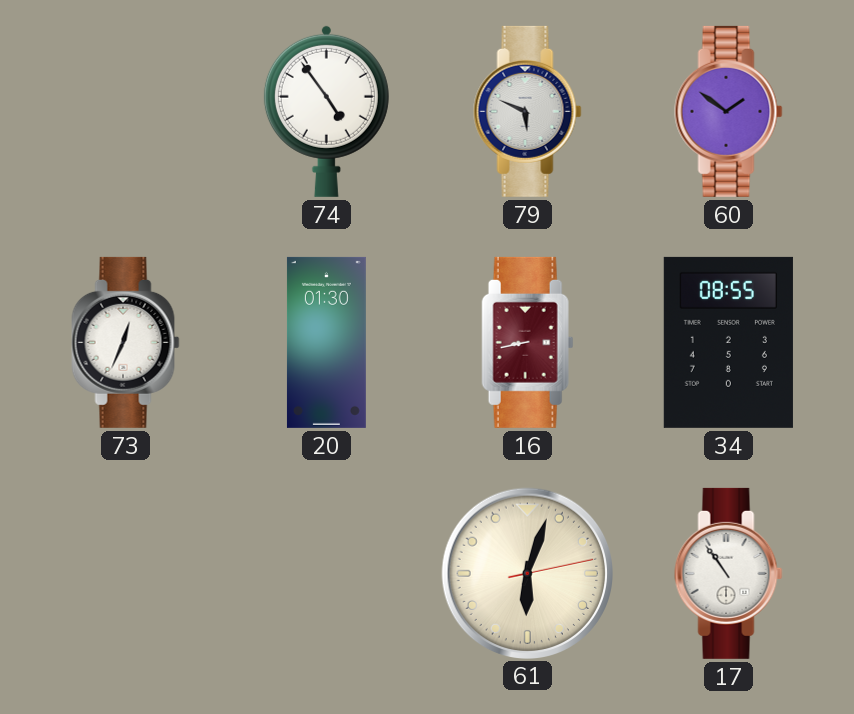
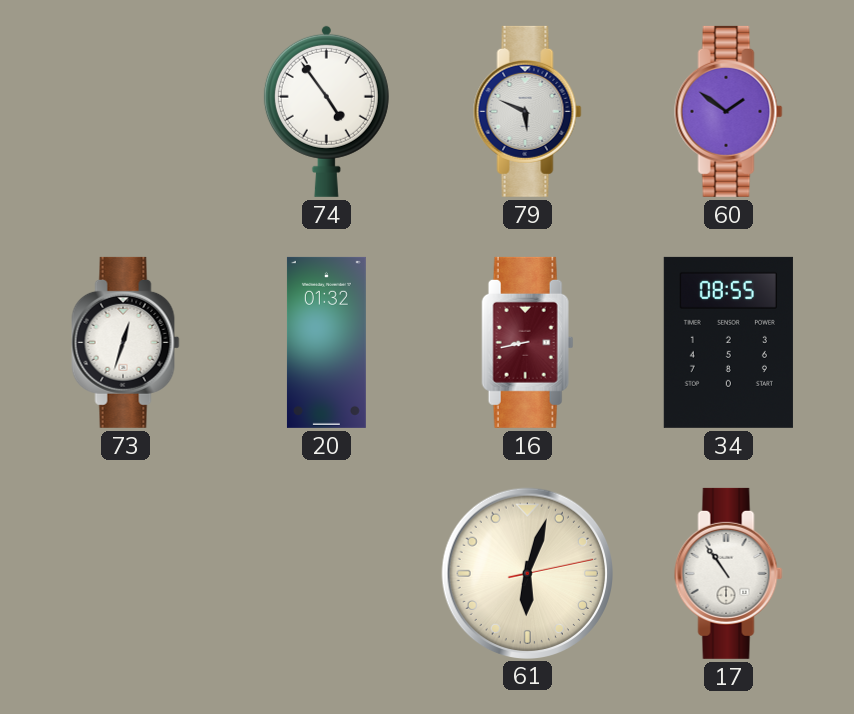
73: 12:34 -> 12:33 (126, 342)
20: 01:30 -> 01:32 (326, 342)
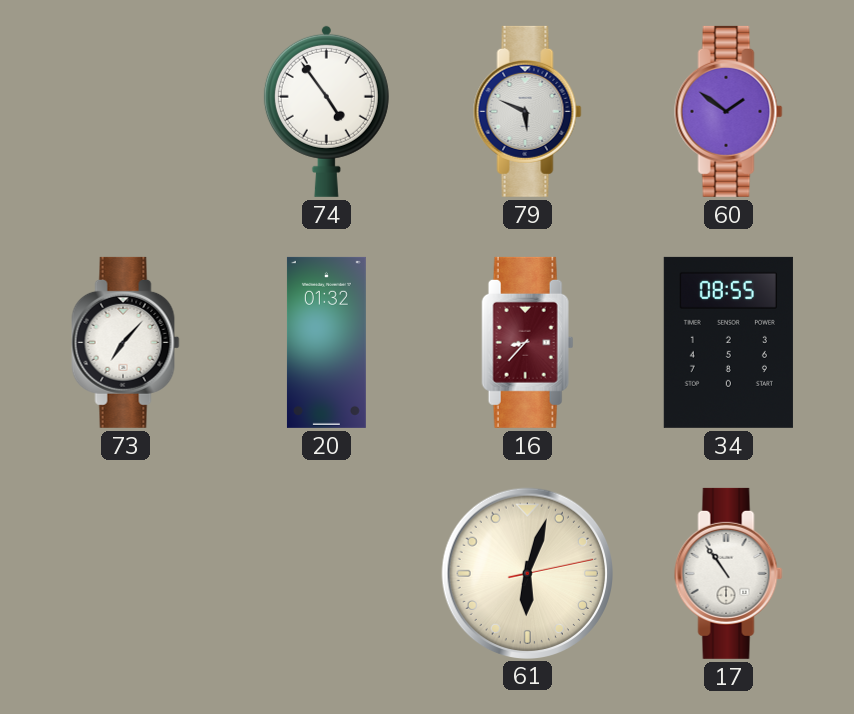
73: 12:33 -> 7:07 (126, 342)
16: 8:43 -> 8:37 (528, 342)
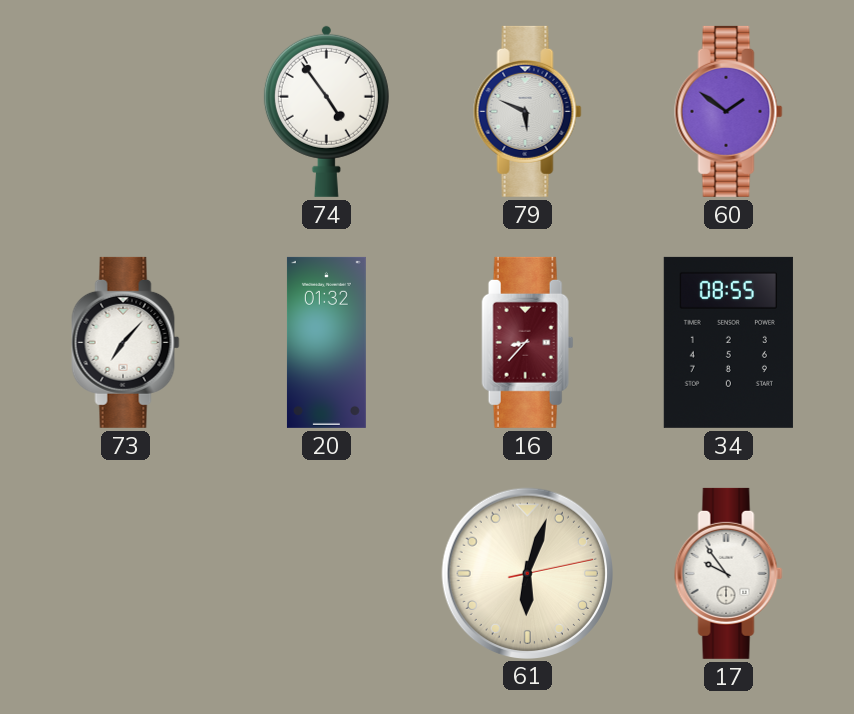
17: 10:54 -> 9:54 (729, 573)
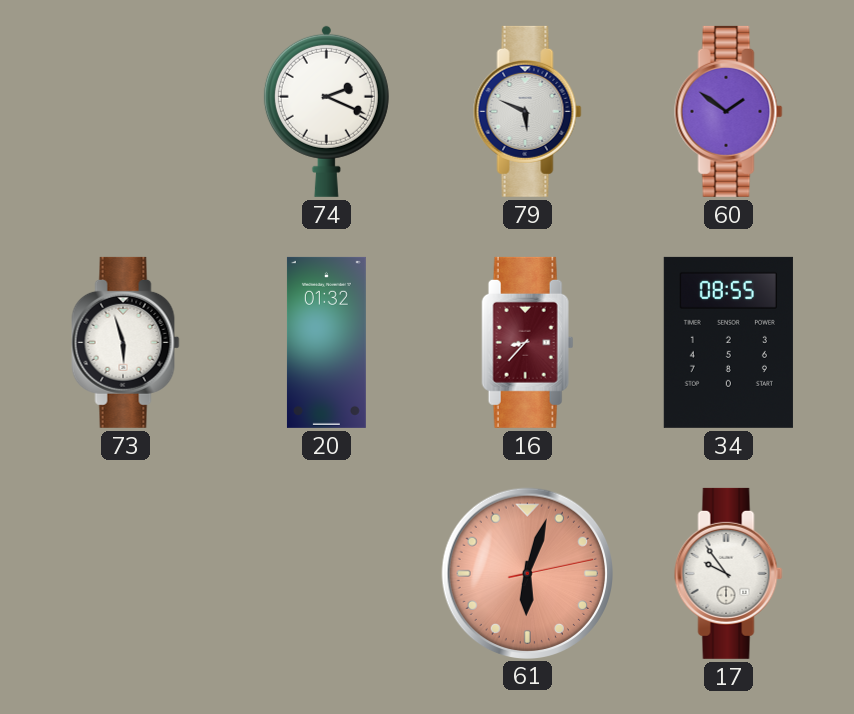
74: 4:54 -> 2:19 (326, 111)
73: 7:07 -> 5:57 (126, 342)
61 dial: cream -> salmon (527, 573)
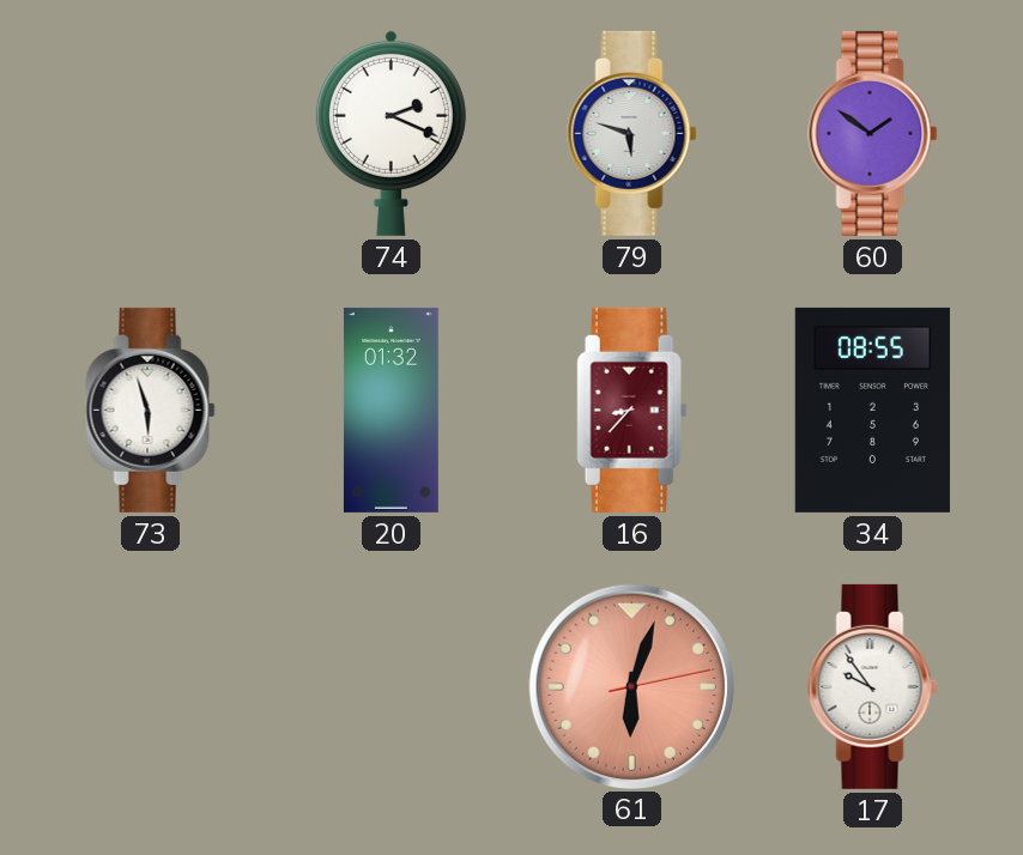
79: 5:49 -> 5:48 (632, 133)
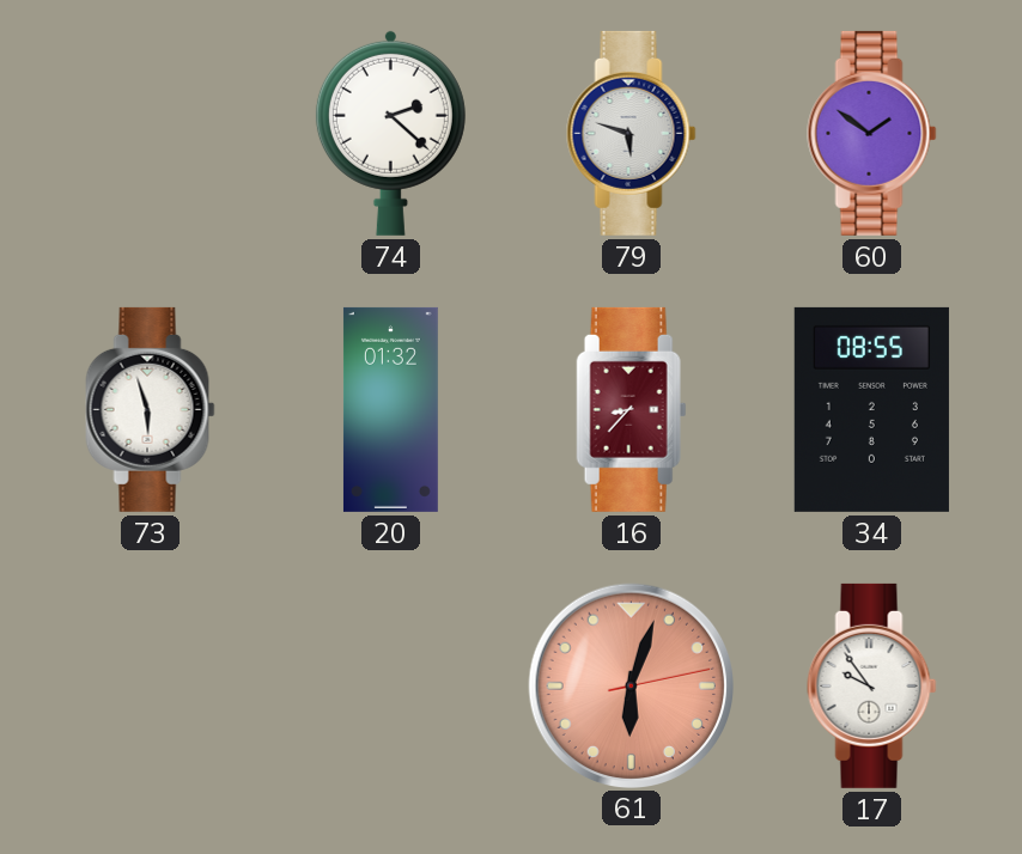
74: 2:19 -> 2:22 (390, 133)
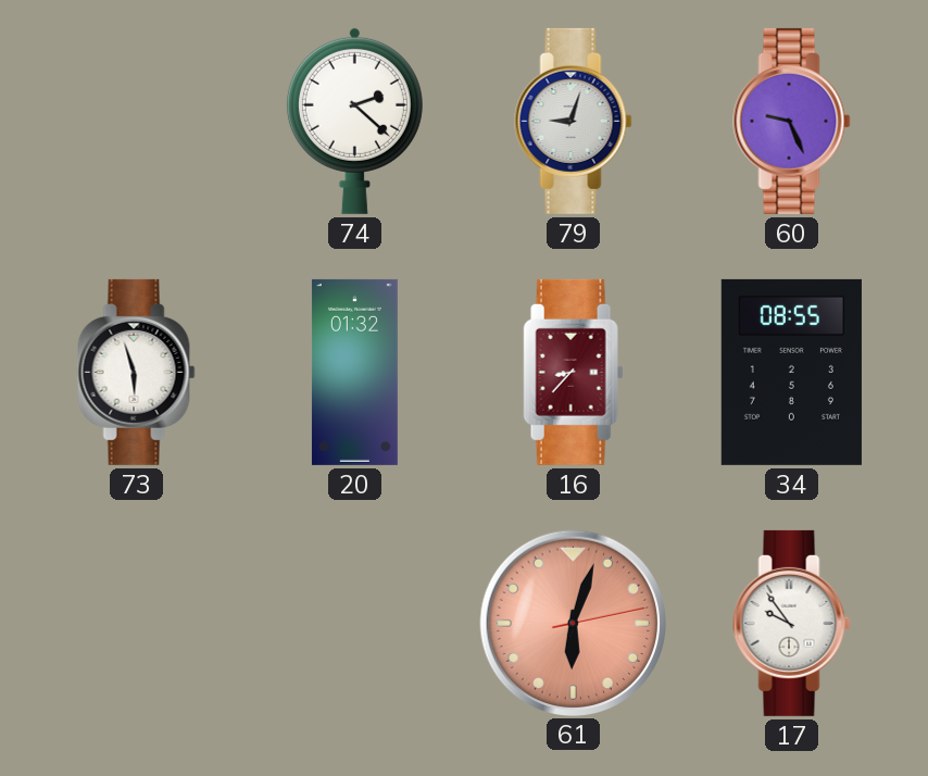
79: 5:48 -> 9:03 (574, 121)
60: 1:51 -> 9:26 (792, 121)
